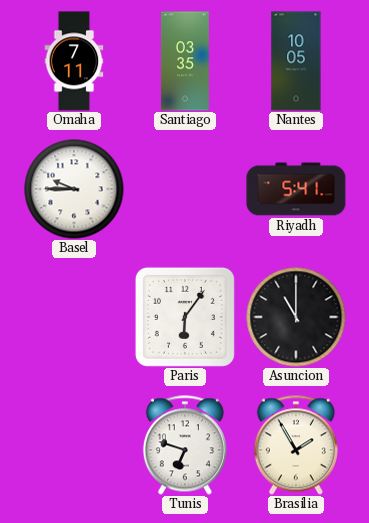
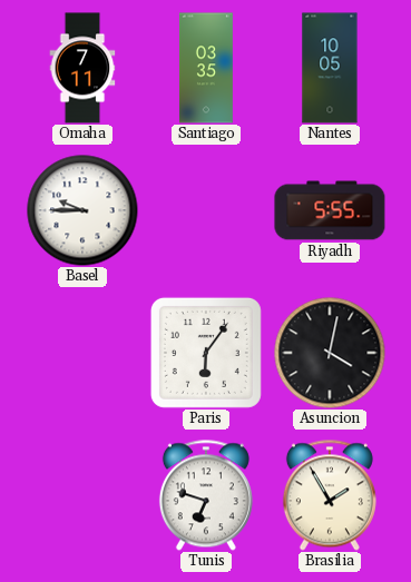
Riyadh: 5:41 -> 5:55 (330, 210)
Asuncion: 11:00 -> 4:02 (330, 353)
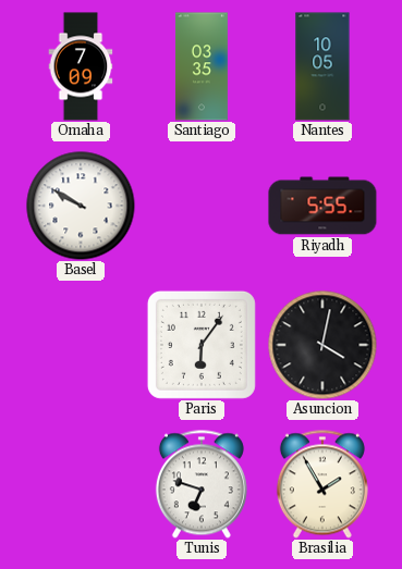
Omaha: 7:11 -> 7:09 (81, 66)
Basel: 9:45 -> 9:50 (81, 206)
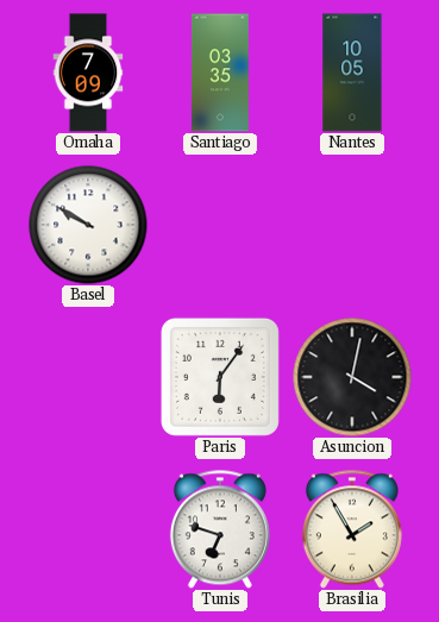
Riyadh: 5:55 -> none (322, 206)
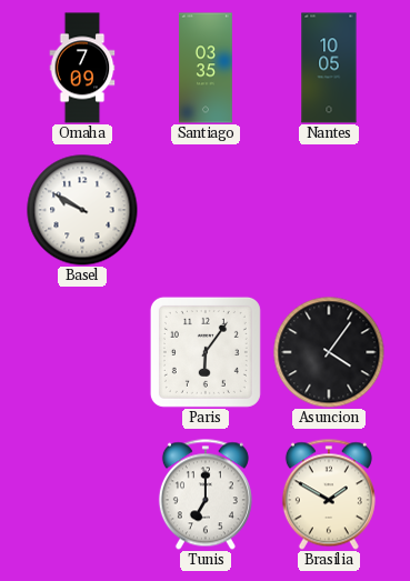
Asuncion: 4:02 -> 4:06 (329, 352)
Tunis: 6:48 -> 7:00 (206, 494)
Brasilia: 1:55 -> 1:50 (329, 494)
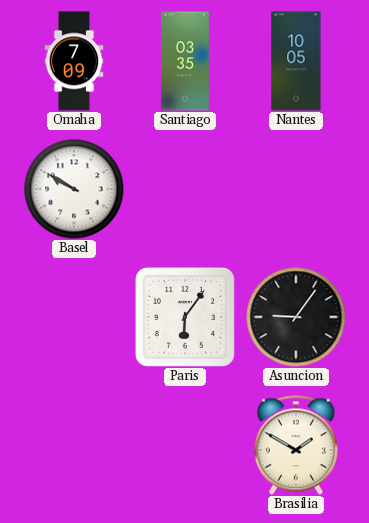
Asuncion: 4:06 -> 9:06 (296, 317)
Tunis: 7:00 -> none (206, 494)
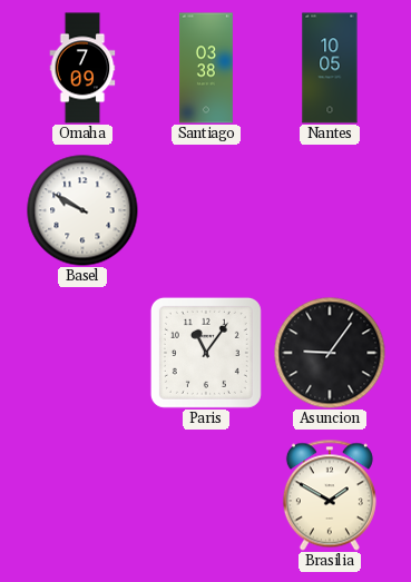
Santiago: 03:35 -> 03:38 (206, 68)
Paris: 6:06 -> 11:06 (206, 353)
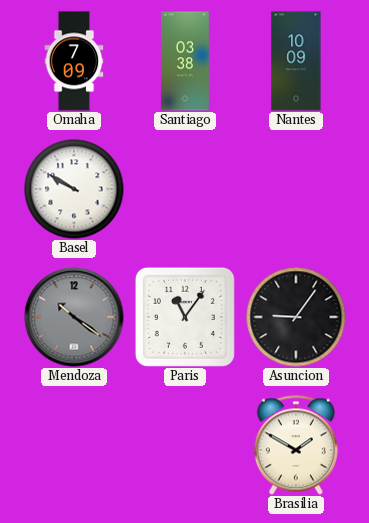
Nantes: 10:05 -> 10:09 (296, 61)
Mendoza: none -> 10:21 (74, 317)
